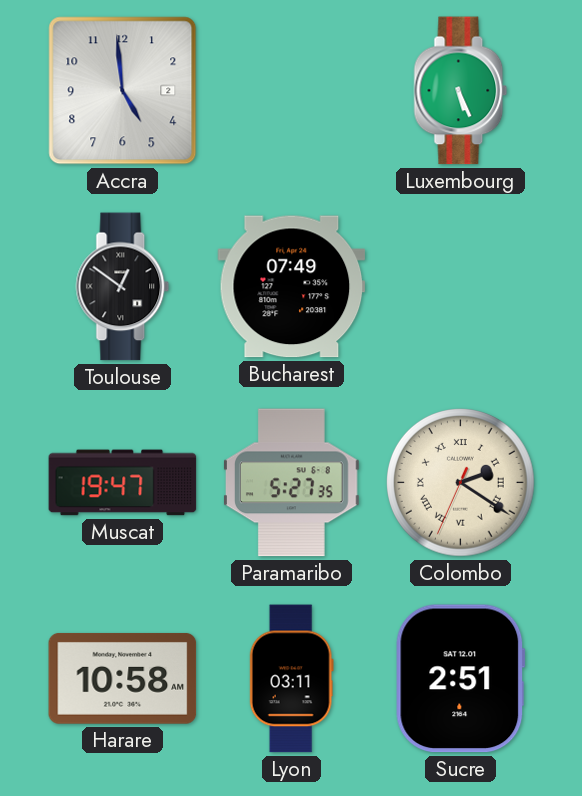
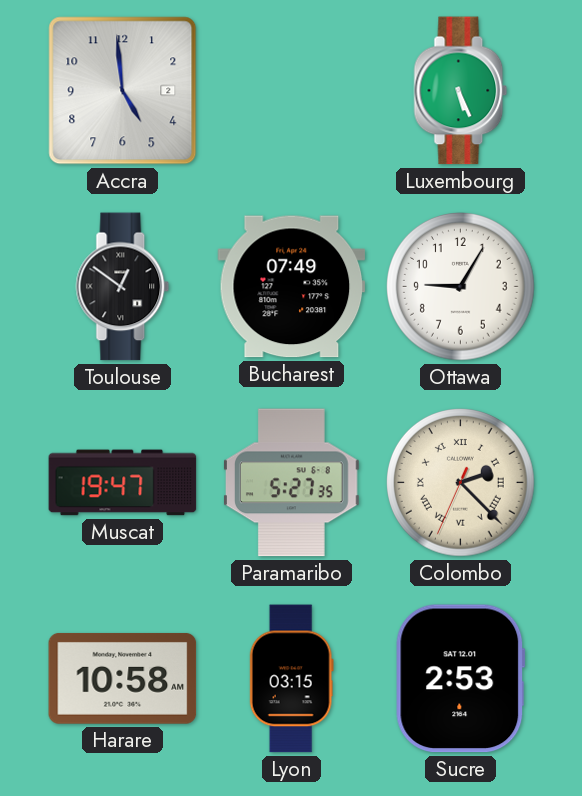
Ottawa: none -> 9:05 (461, 287)
Colombo: 2:20 -> 2:22 (461, 483)
Lyon: 03:11 -> 03:15 (291, 679)
Sucre: 2:51 -> 2:53 (461, 679)
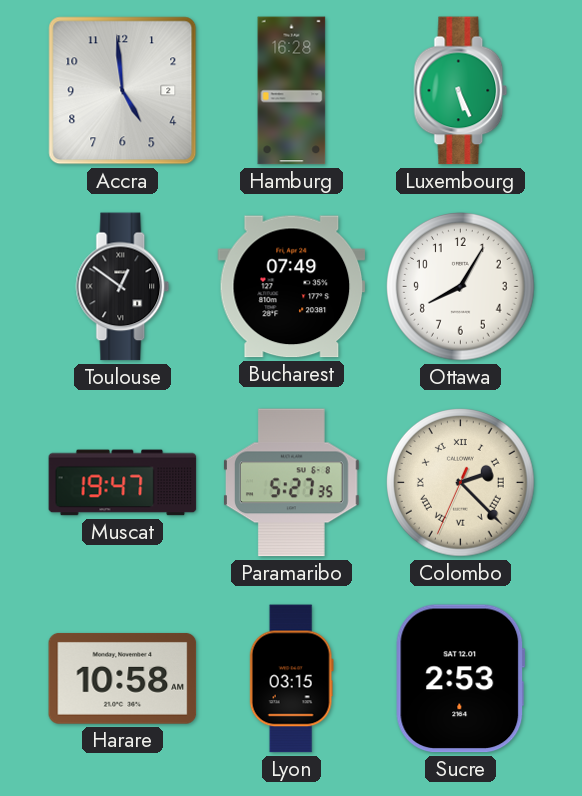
Hamburg: none -> 16:28 (292, 91)
Ottawa: 9:05 -> 8:05 (461, 287)
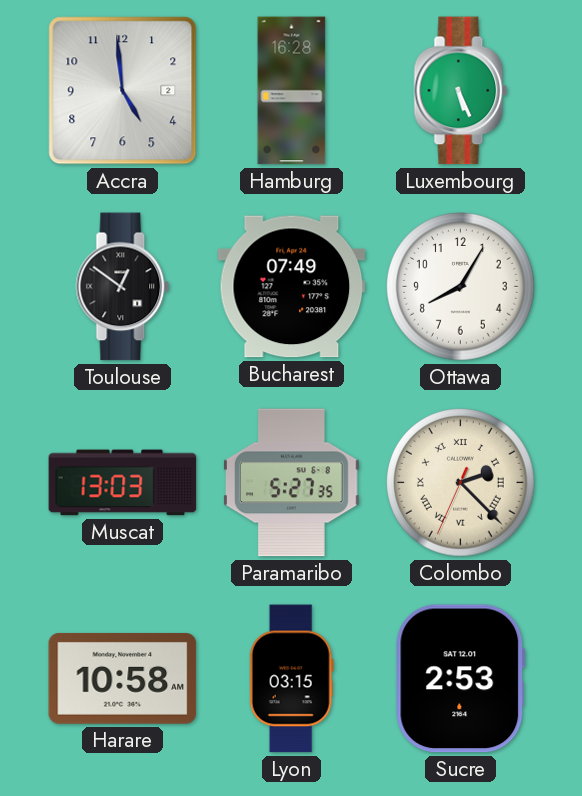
Muscat: 19:47 -> 13:03 (123, 483)
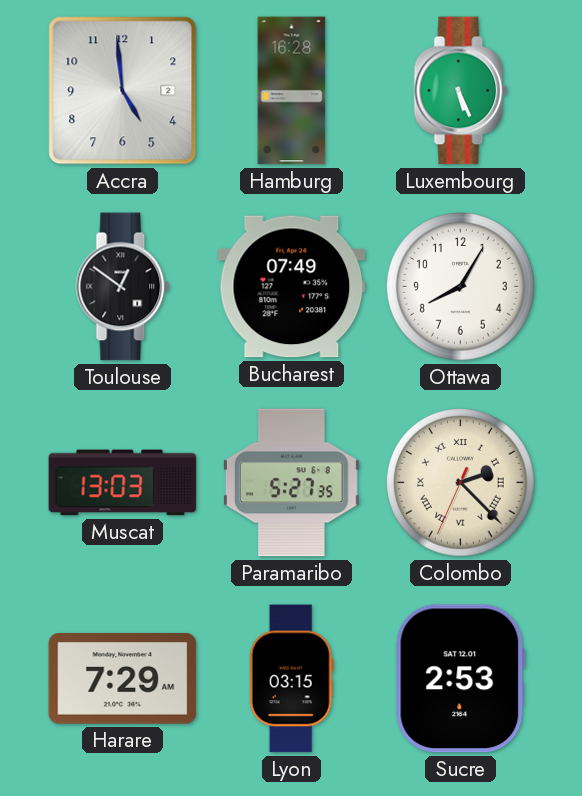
Harare: 10:58 -> 7:29 (123, 679)
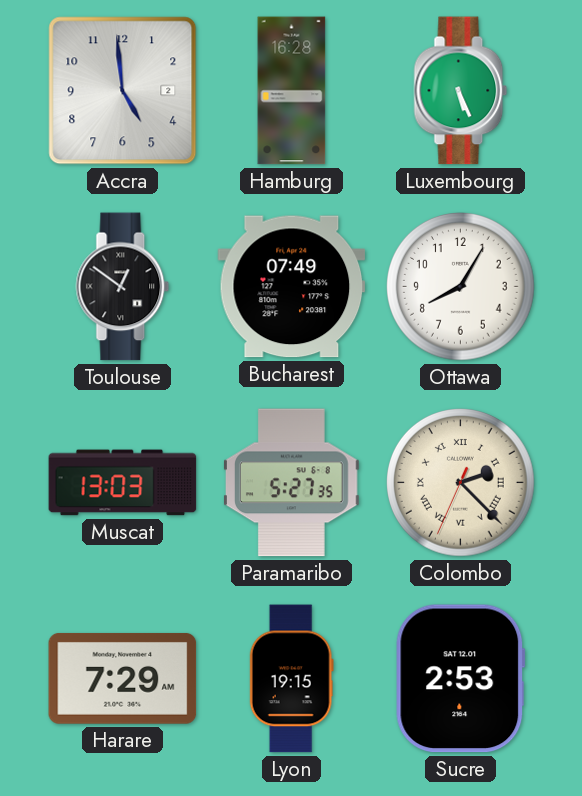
Lyon: 03:15 -> 19:15 (291, 679)
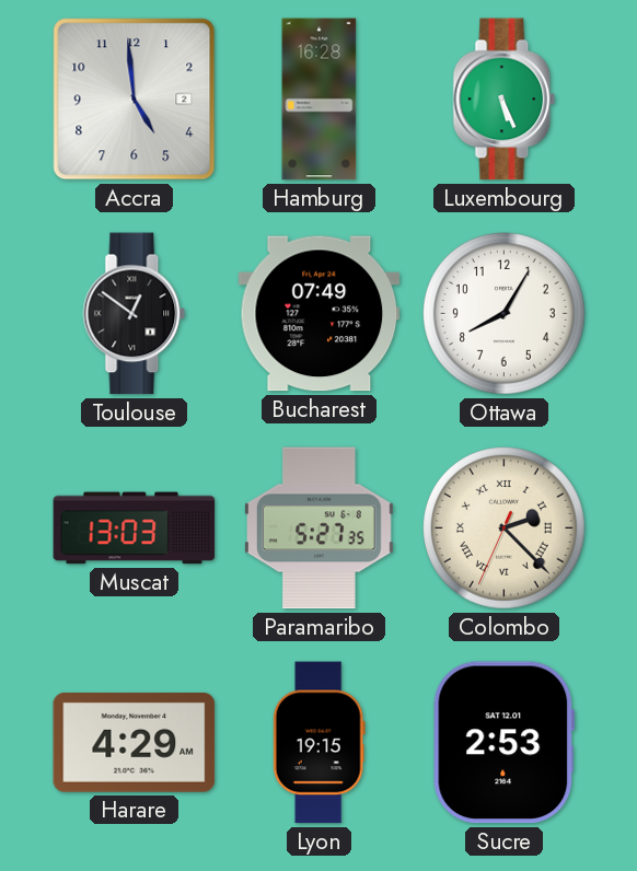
Harare: 7:29 -> 4:29 (135, 743)
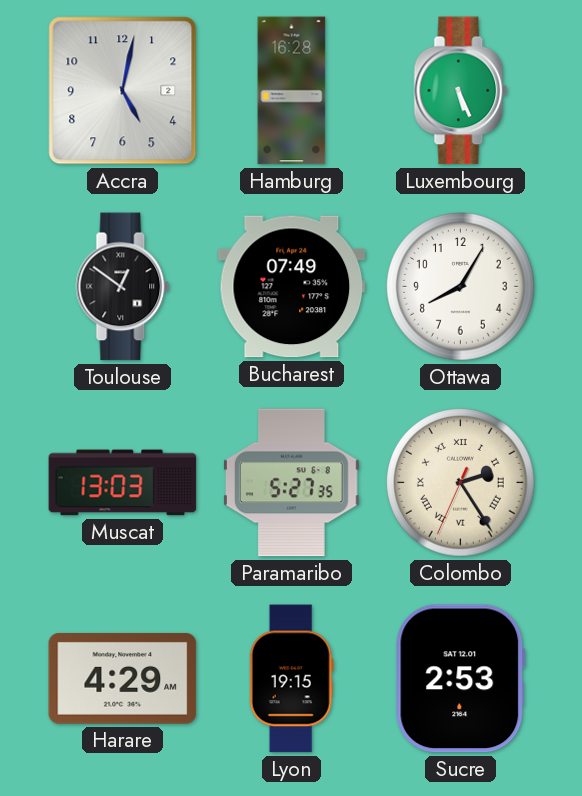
Accra: 4:59 -> 5:02 (123, 91)
Colombo: 2:22 -> 2:24 (461, 483)
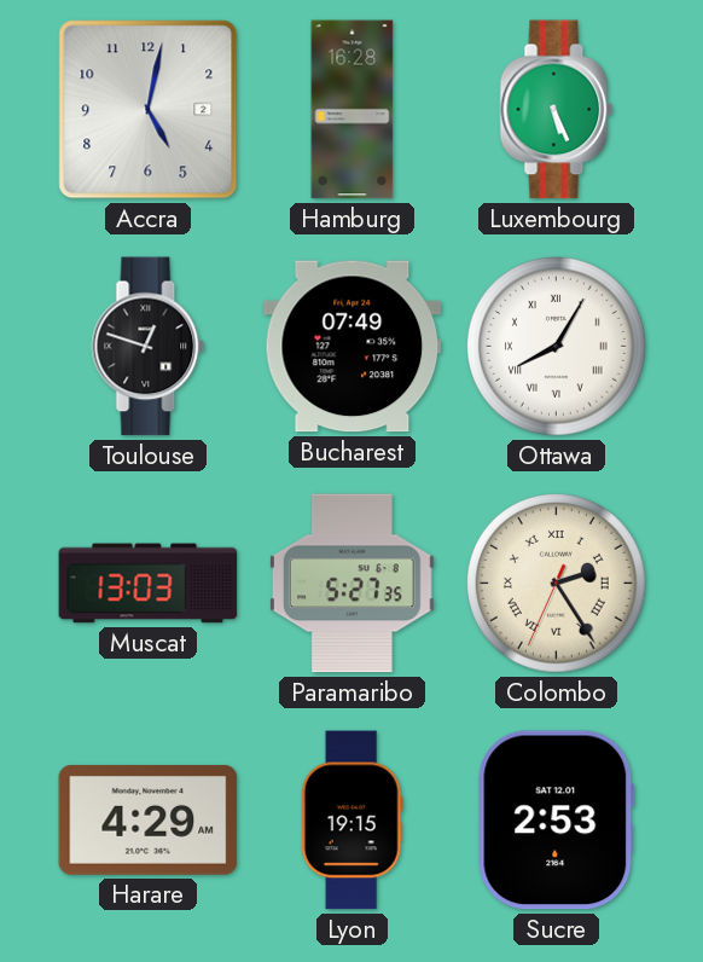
Toulouse: 12:51 -> 12:48 (149, 347)
Ottawa numerals: Arabic -> Roman (557, 347)
